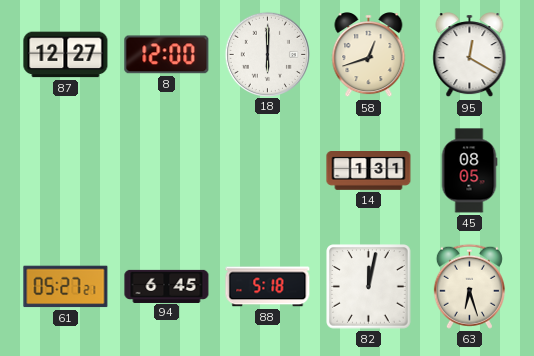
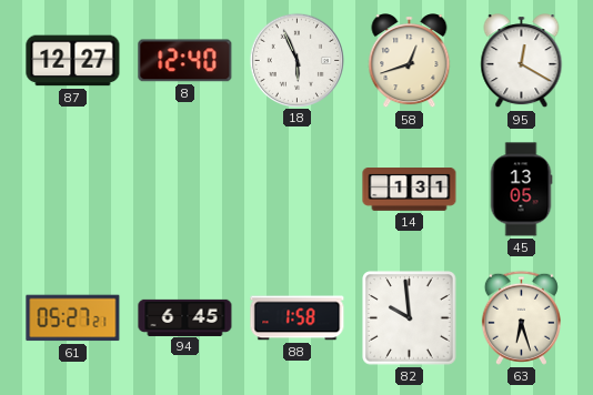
8: 12:00 -> 12:40 (185, 61)
18: 6:00 -> 5:56 (296, 60)
45: 08:05 -> 13:05 (521, 190)
88: 5:18 -> 1:58 (298, 318)
82: 12:02 -> 9:59 (410, 318)
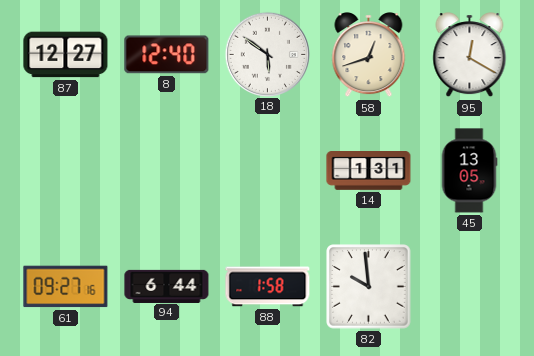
18: 5:56 -> 5:51 (267, 54)
61: 05:27 -> 09:27 (66, 287)
94: 6:45 -> 6:44 (167, 286)
63: 6:27 -> none (521, 317)
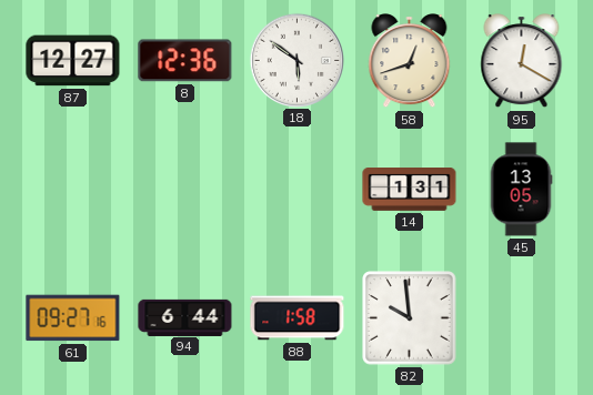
8: 12:40 -> 12:36 (185, 61)
